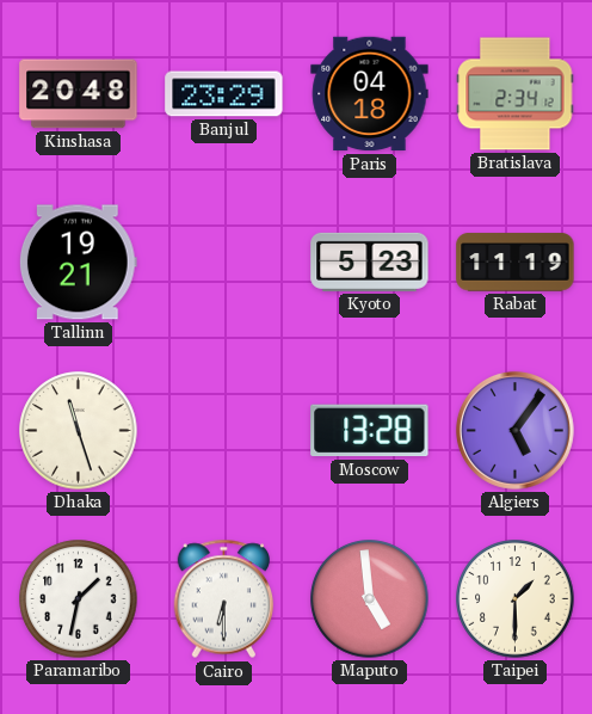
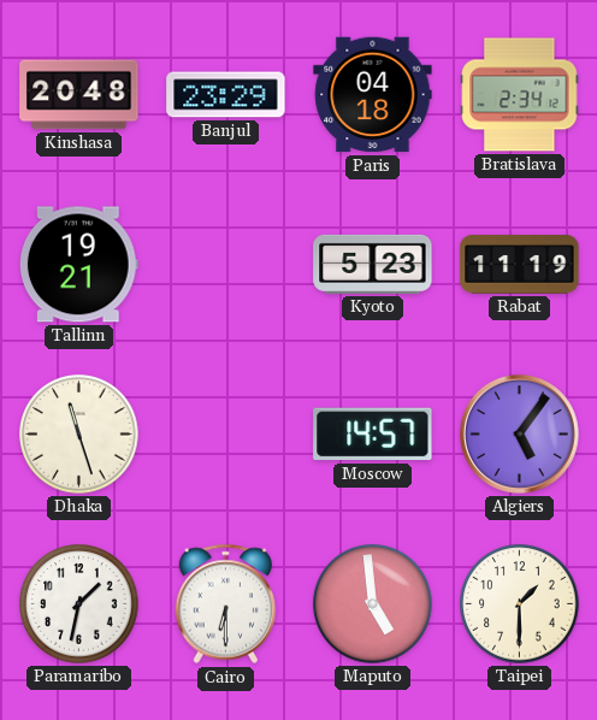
Moscow: 13:28 -> 14:57 (373, 435)
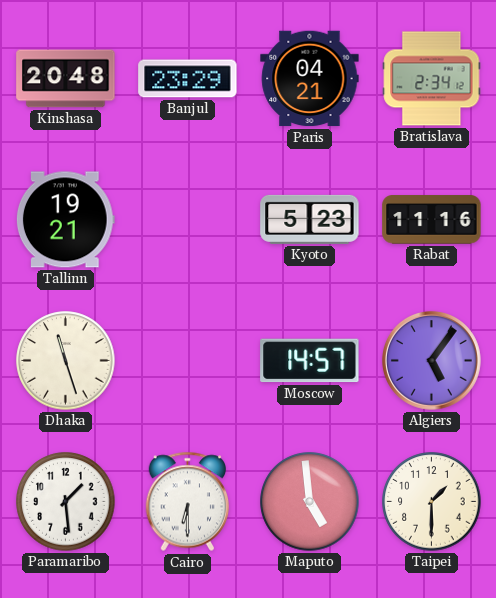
Paris: 04:18 -> 04:21 (310, 79)
Rabat: 11:19 -> 11:16 (432, 220)
Paramaribo: 1:32 -> 1:29 (66, 502)
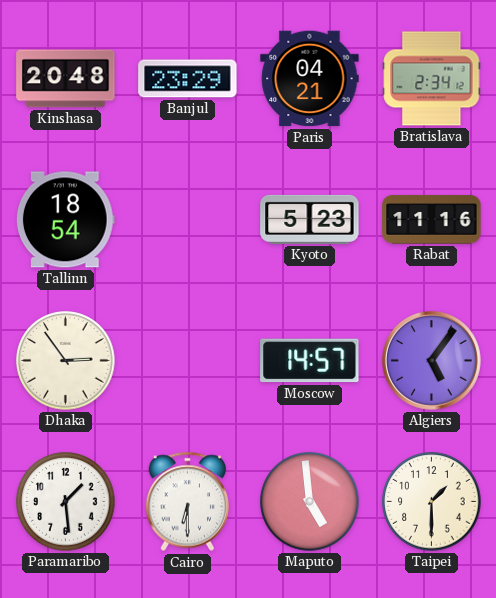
Tallinn: 19:21 -> 18:54 (65, 220)
Dhaka: 11:27 -> 2:54 (66, 361)
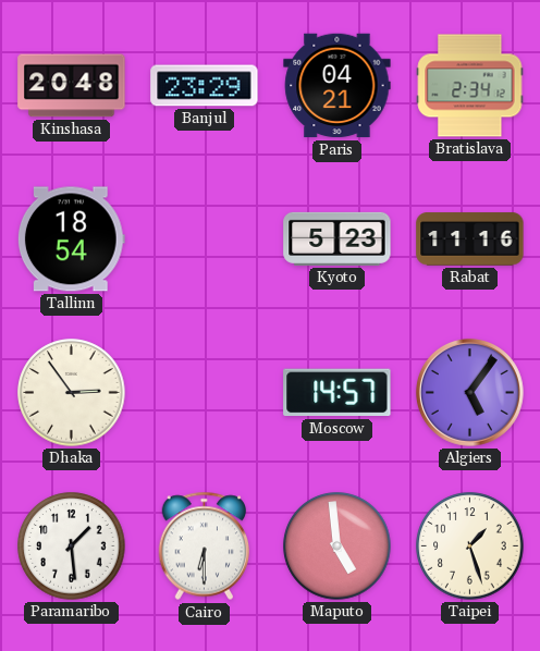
Taipei: 1:30 -> 1:27 (470, 546)
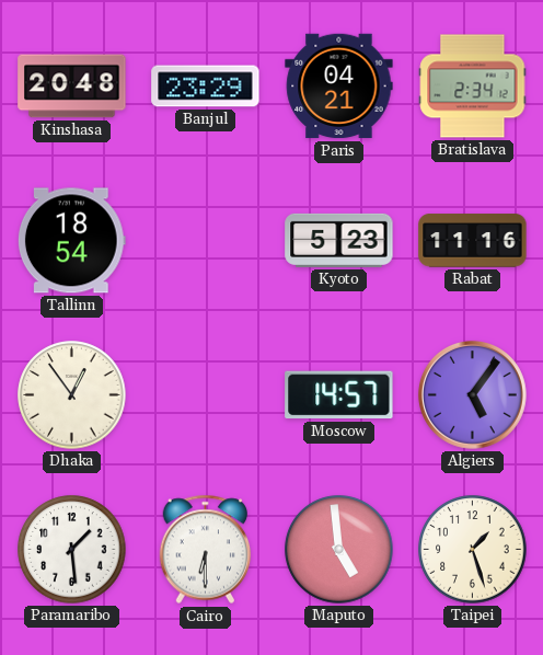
Dhaka: 2:54 -> 12:54 (72, 395)
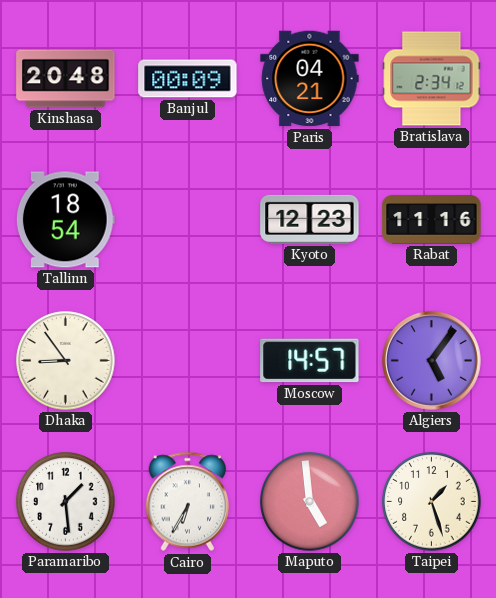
Banjul: 23:29 -> 00:09 (188, 79)
Kyoto: 5:23 -> 12:23 (310, 219)
Dhaka: 12:54 -> 8:54 (66, 361)
Cairo: 6:30 -> 6:35 (188, 502)
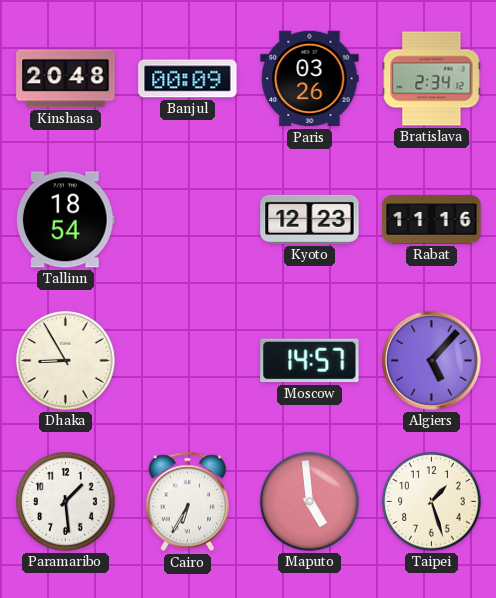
Paris: 04:21 -> 03:26 (310, 79)
Dhaka: 8:54 -> 8:55 (66, 361)
Algiers: 5:06 -> 5:07 (431, 360)
